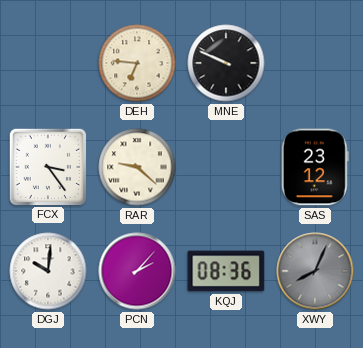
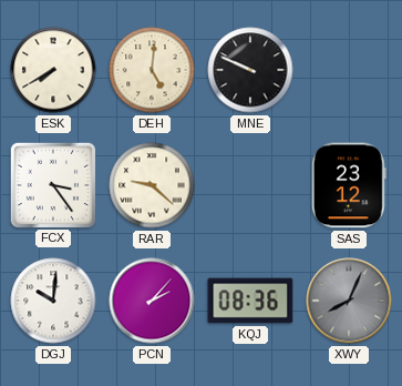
ESK: none -> 7:40 (53, 70)
DEH: 6:46 -> 5:01 (152, 70)
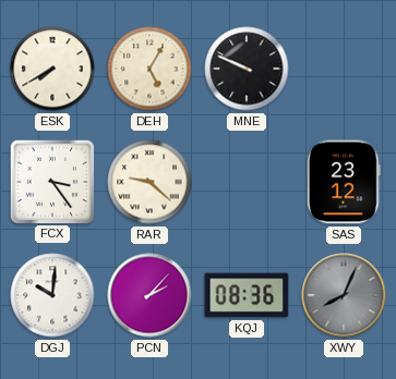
DEH: 5:01 -> 5:05 (149, 69)
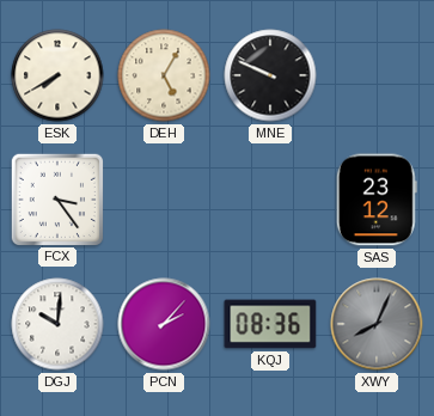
RAR: 9:22 -> none (149, 182)
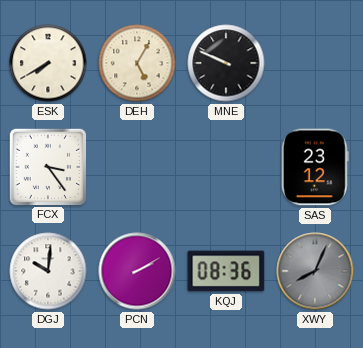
PCN: 2:07 -> 2:10 (137, 271)
